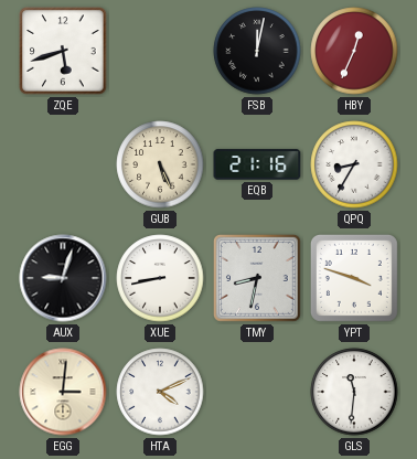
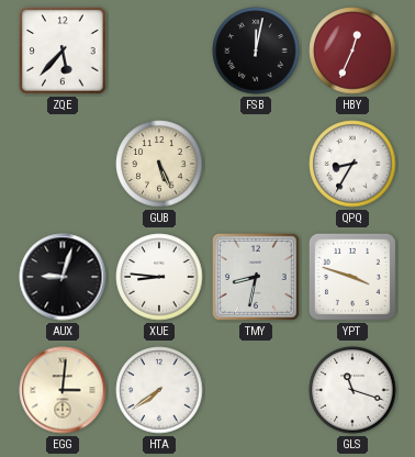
ZQE: 5:42 -> 5:37 (63, 51)
EQB: 21:16 -> none (257, 164)
XUE: 8:43 -> 8:46 (159, 277)
HTA: 4:11 -> 7:39 (159, 390)
GLS: 11:31 -> 11:18 (352, 390)
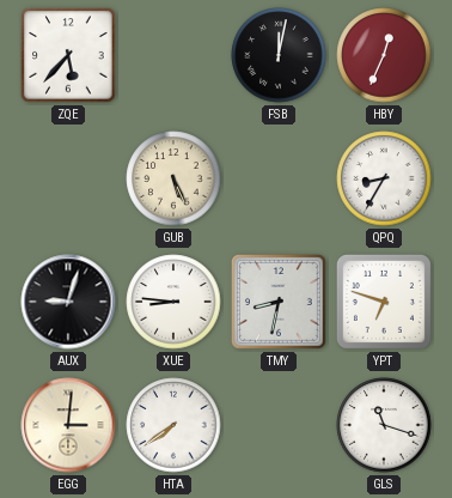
YPT: 3:48 -> 6:48 (384, 302)
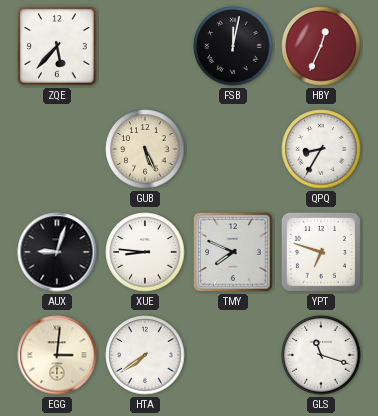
TMY: 8:32 -> 7:49 (233, 252)
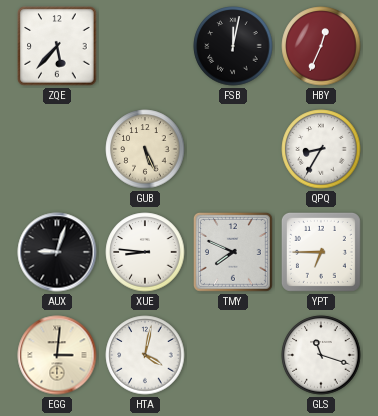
YPT: 6:48 -> 6:45 (321, 252)
HTA: 7:39 -> 4:02 (145, 355)
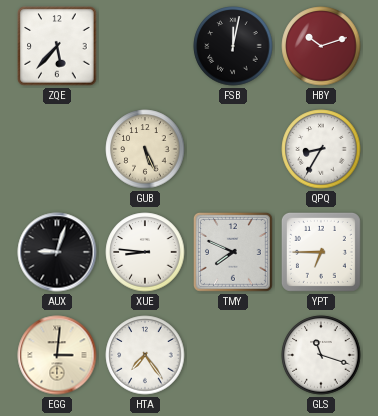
HBY: 12:34 -> 10:12 (321, 46)
HTA: 4:02 -> 7:24 (145, 355)
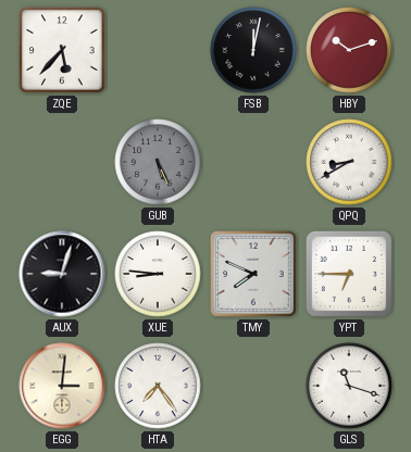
GUB dial: cream -> grey (158, 162)
QPQ: 8:35 -> 8:40 (349, 162)
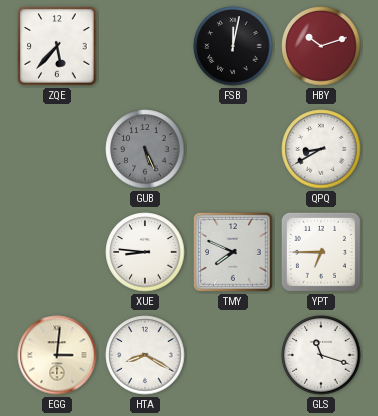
AUX: 9:03 -> none (62, 274)
HTA: 7:24 -> 8:20 (145, 355)
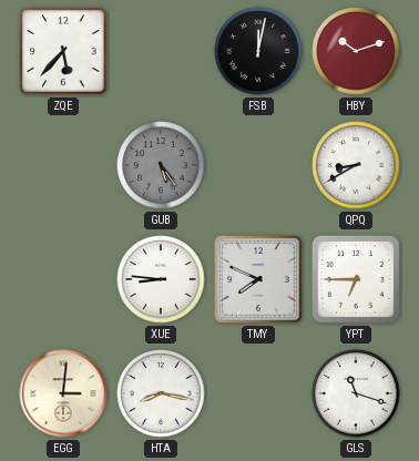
GUB: 5:26 -> 5:24 (161, 165)
HTA: 8:20 -> 8:17 (161, 393)
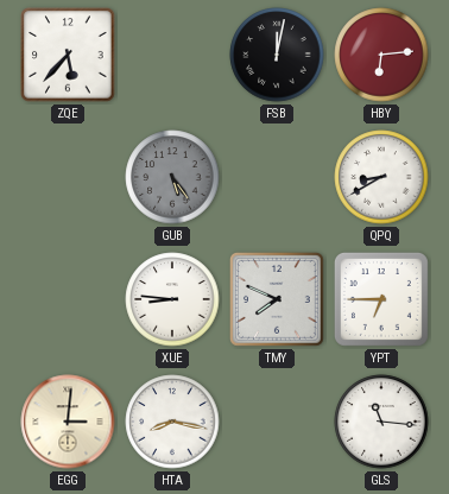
HBY: 10:12 -> 6:14 (381, 55)
GLS: 11:18 -> 11:16 (381, 422)
